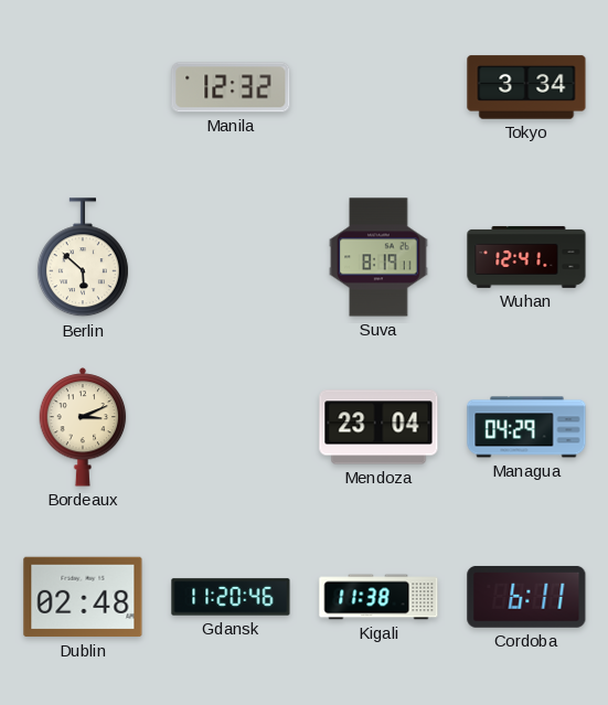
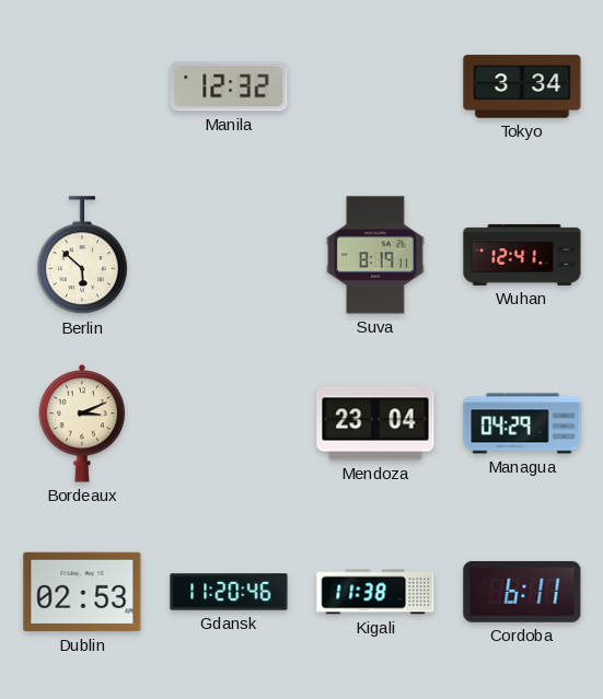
Dublin: 02:48 -> 02:53 (82, 592)
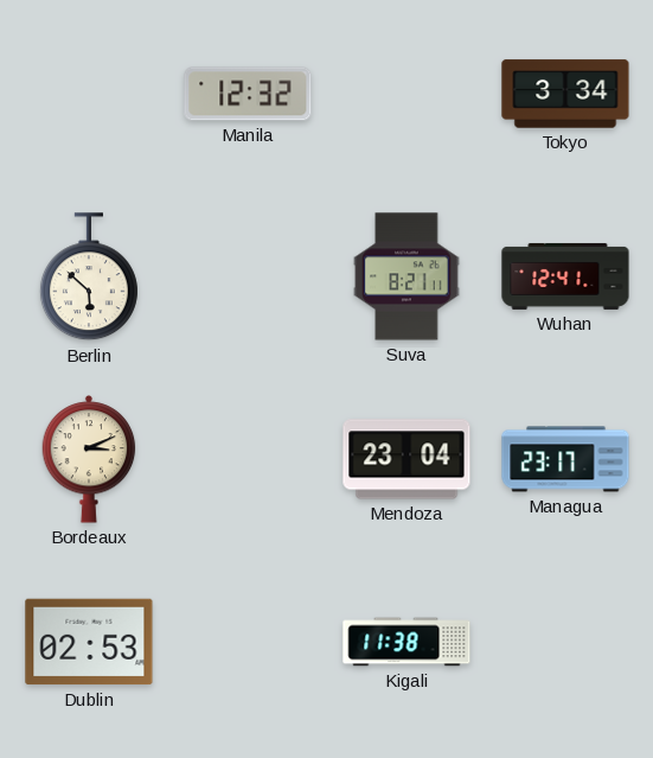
Suva: 8:19 -> 8:21 (406, 276)
Managua: 04:29 -> 23:17 (565, 459)
Gdansk: 11:20 -> none (229, 592)
Cordoba: 6:11 -> none (522, 592)
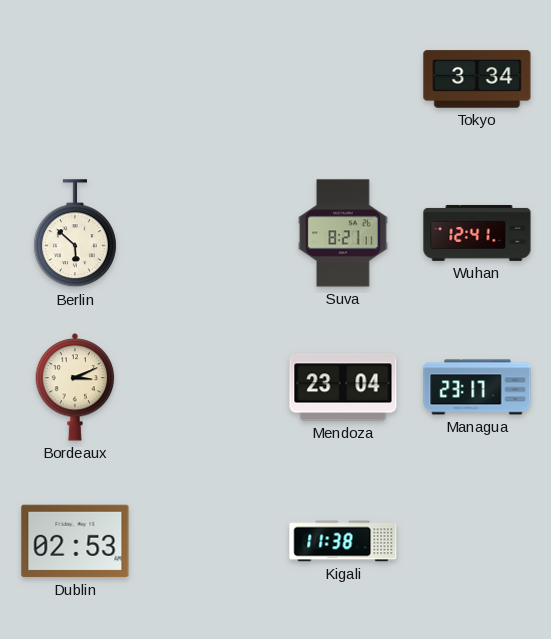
Manila: 12:32 -> none (248, 94)
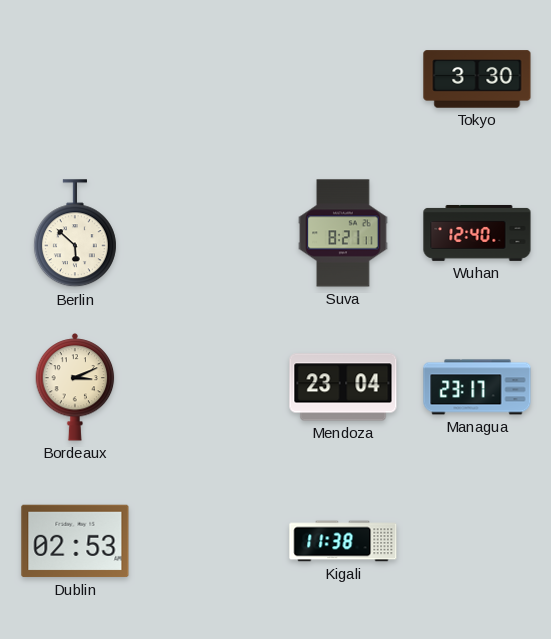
Tokyo: 3:34 -> 3:30 (477, 79)
Wuhan: 12:41 -> 12:40 (477, 233)
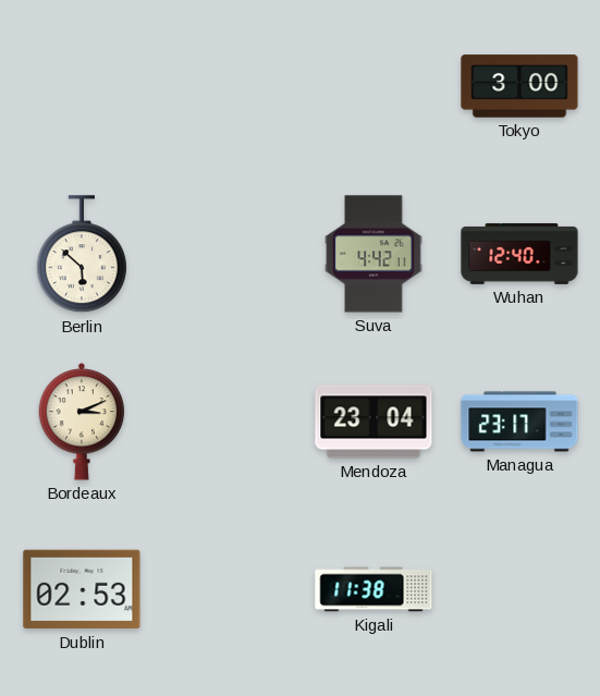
Tokyo: 3:30 -> 3:00 (519, 86)
Suva: 8:21 -> 4:42 (374, 254)
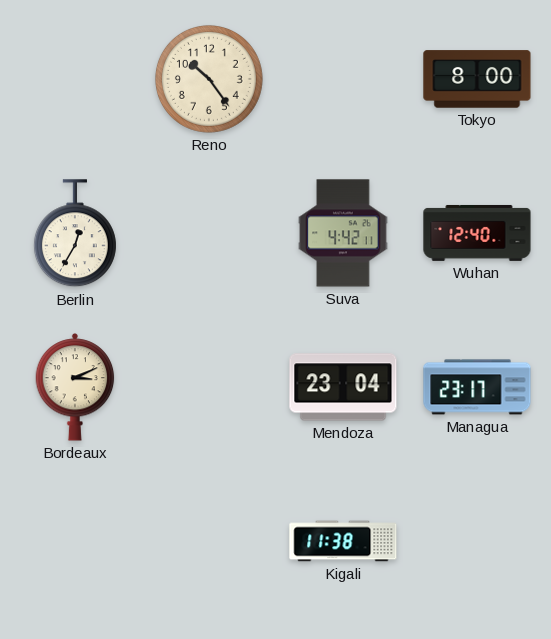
Reno: none -> 10:24 (209, 79)
Tokyo: 3:00 -> 8:00 (477, 79)
Berlin: 5:52 -> 12:35 (75, 234)
Dublin: 02:53 -> none (82, 589)
